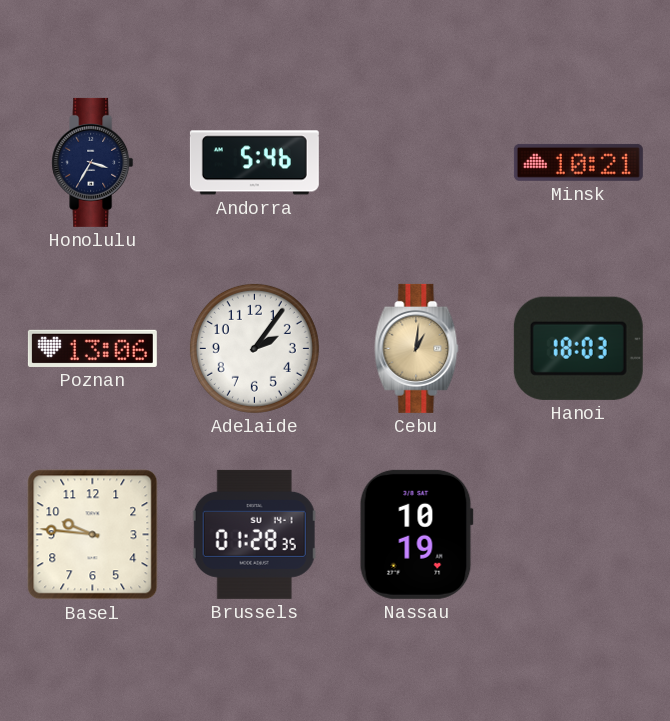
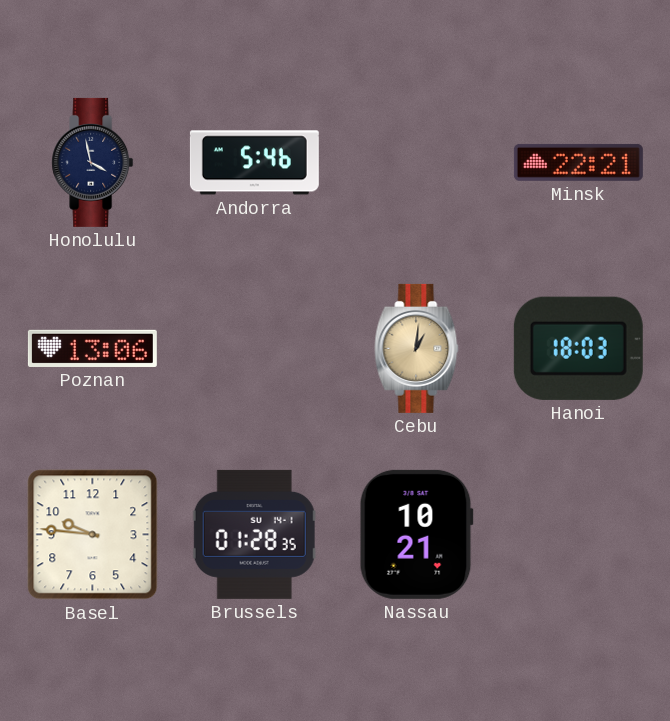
Honolulu: 3:35 -> 3:58 (93, 162)
Minsk: 10:21 -> 22:21 (578, 162)
Adelaide: 2:06 -> none (254, 348)
Nassau: 10:19 -> 10:21 (416, 534)
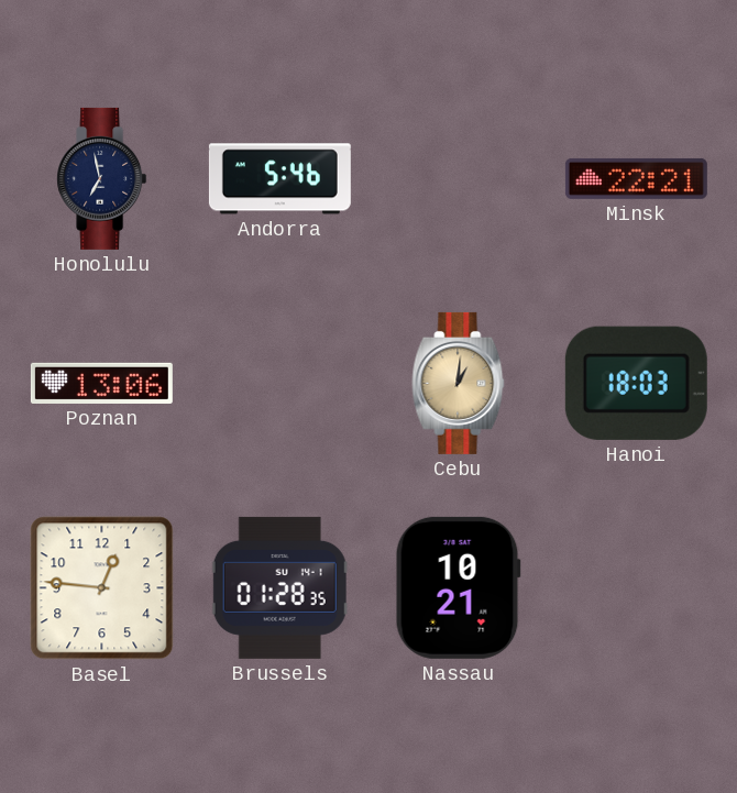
Honolulu: 3:58 -> 6:58 (102, 178)
Basel: 9:46 -> 12:46 (102, 588)
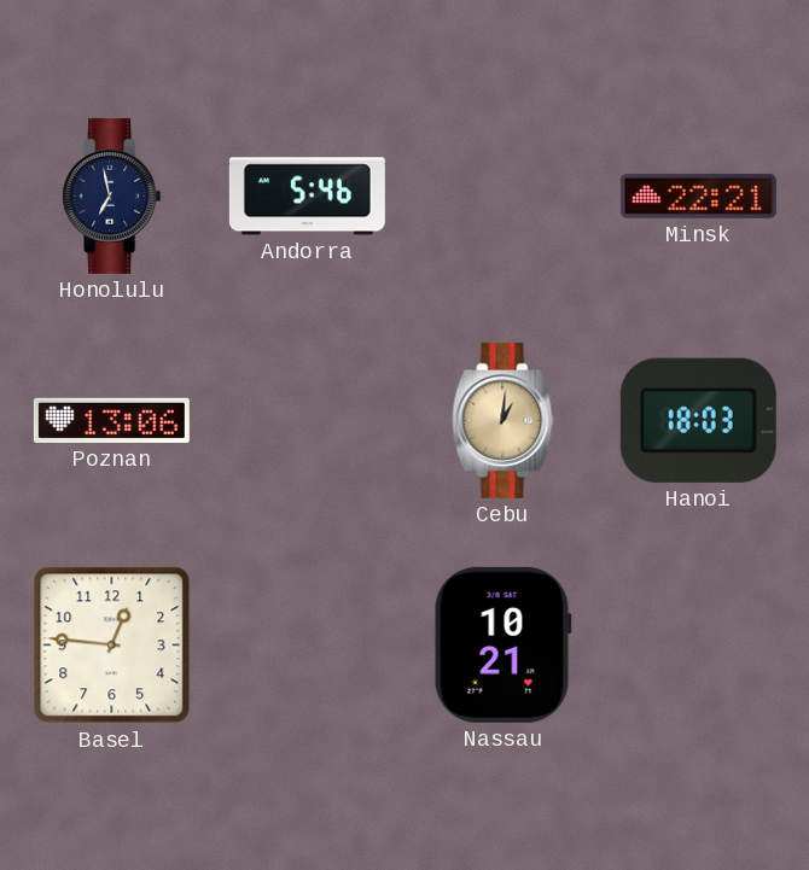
Brussels: 01:28 -> none (279, 587)
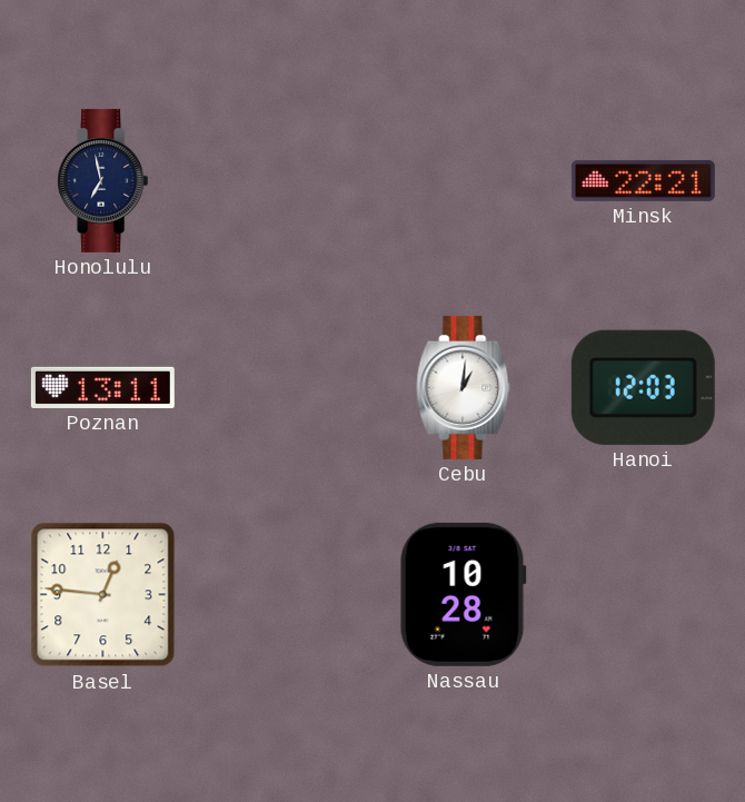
Andorra: 5:46 -> none (307, 197)
Poznan: 13:06 -> 13:11 (102, 387)
Cebu dial: champagne -> white (464, 387)
Hanoi: 18:03 -> 12:03 (643, 387)
Nassau: 10:21 -> 10:28 (463, 594)
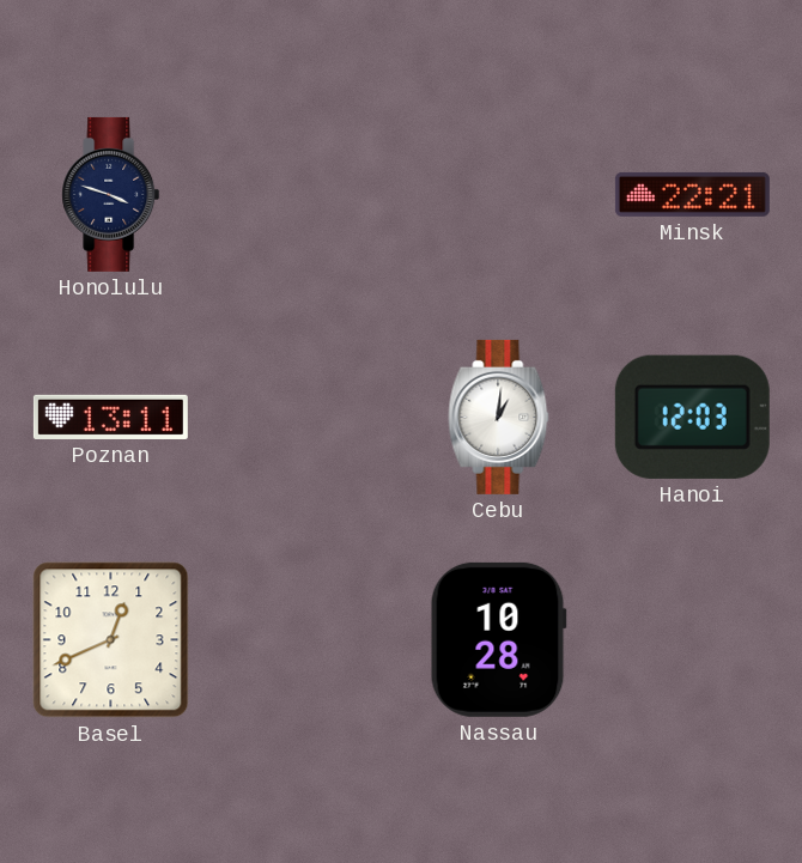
Honolulu: 6:58 -> 3:48 (111, 194)
Basel: 12:46 -> 12:41 (111, 640)
